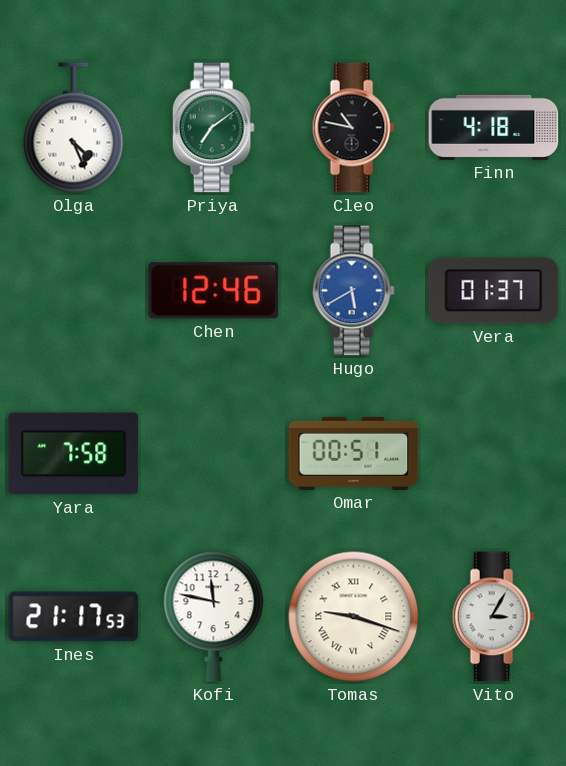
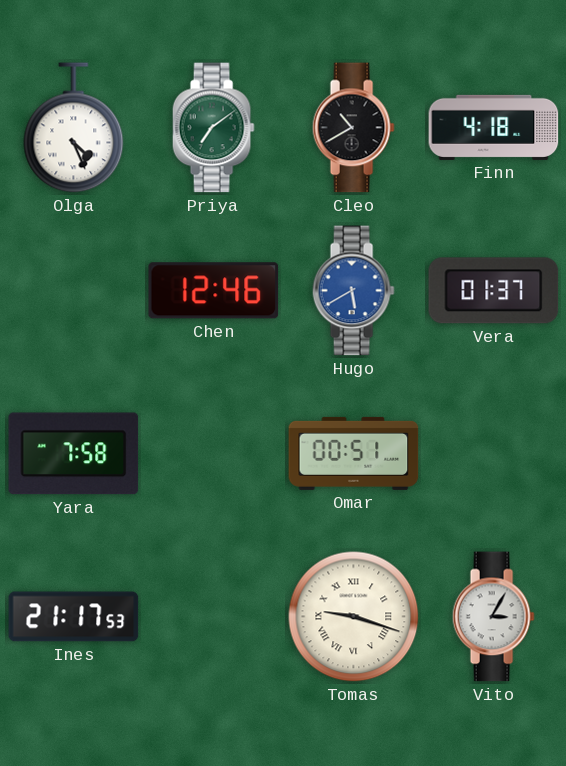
Cleo: 10:47 -> 10:40 (353, 128)
Kofi: 11:47 -> none (214, 617)
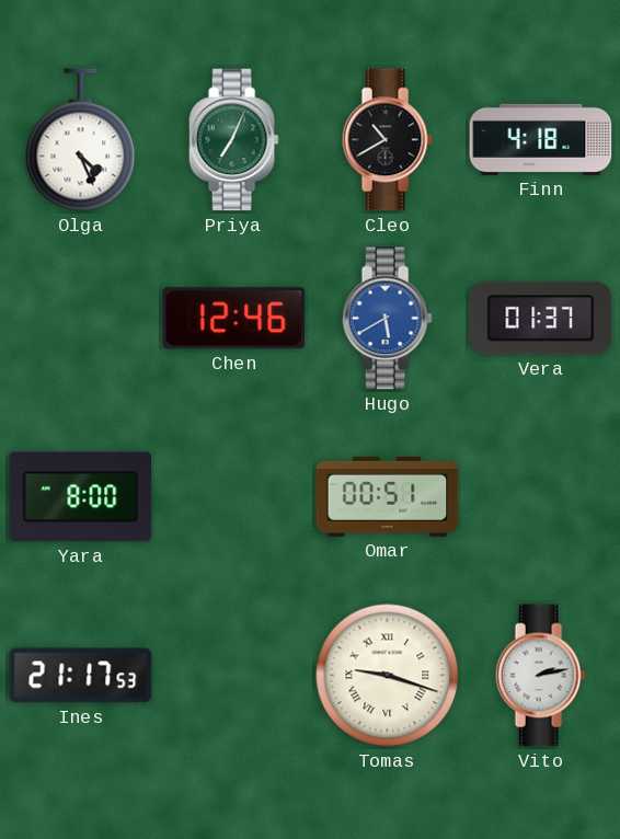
Priya: 7:09 -> 7:04 (233, 140)
Yara: 7:58 -> 8:00 (81, 497)
Vito: 3:05 -> 2:13 (540, 676)
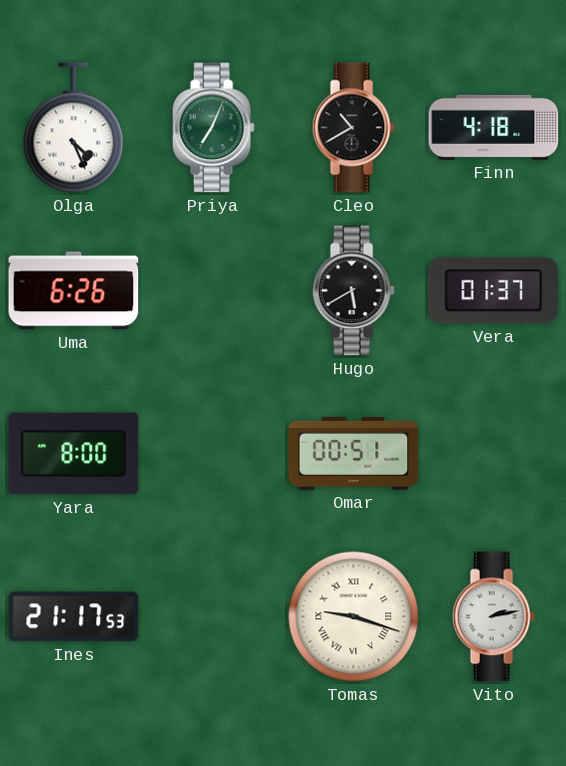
Uma: none -> 6:26 (74, 291)
Chen: 12:46 -> none (234, 319)
Hugo dial: blue -> black (353, 291)
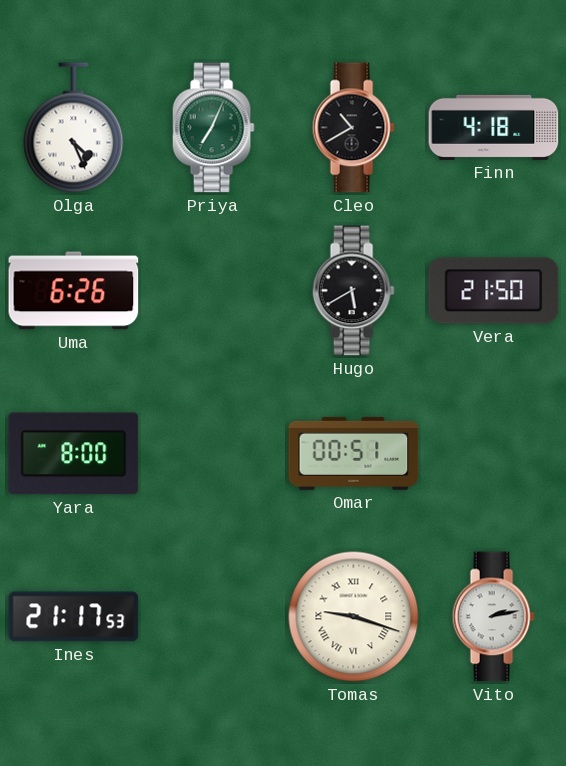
Vera: 01:37 -> 21:50 (494, 291)
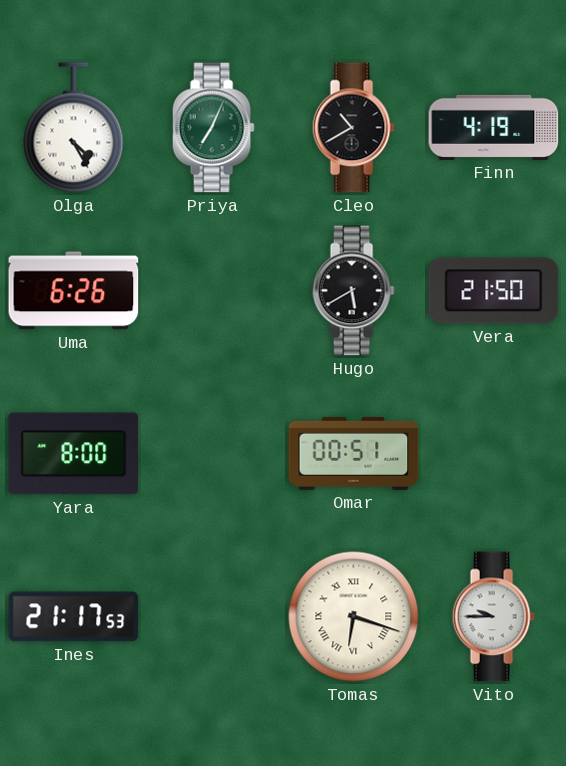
Olga: 4:26 -> 4:25 (74, 128)
Finn: 4:18 -> 4:19 (494, 127)
Tomas: 9:18 -> 6:18 (354, 617)
Vito: 2:13 -> 9:45 (493, 617)
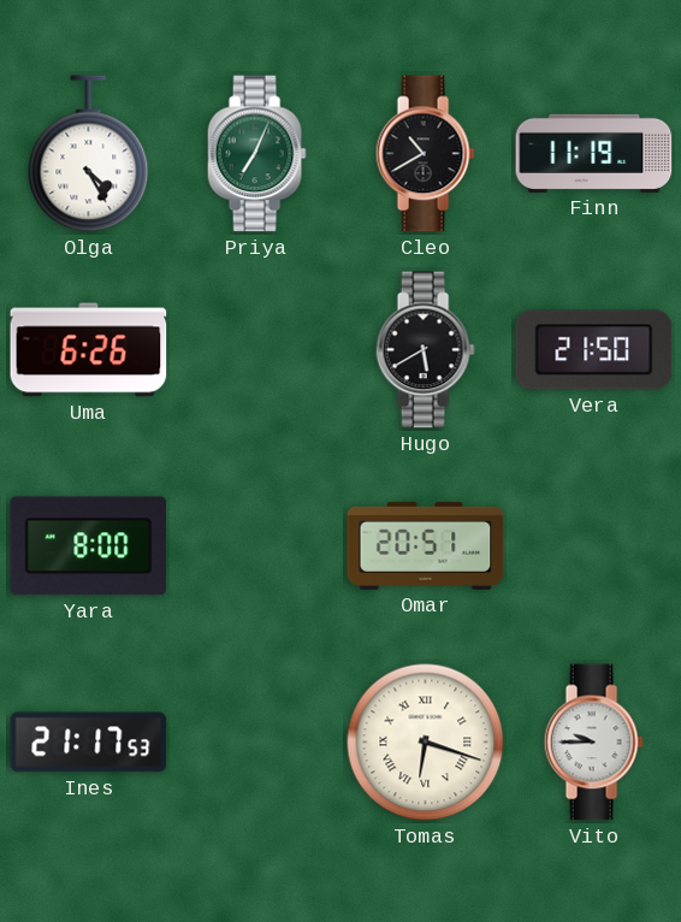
Finn: 4:19 -> 11:19 (594, 153)
Omar: 00:51 -> 20:51 (426, 545)
